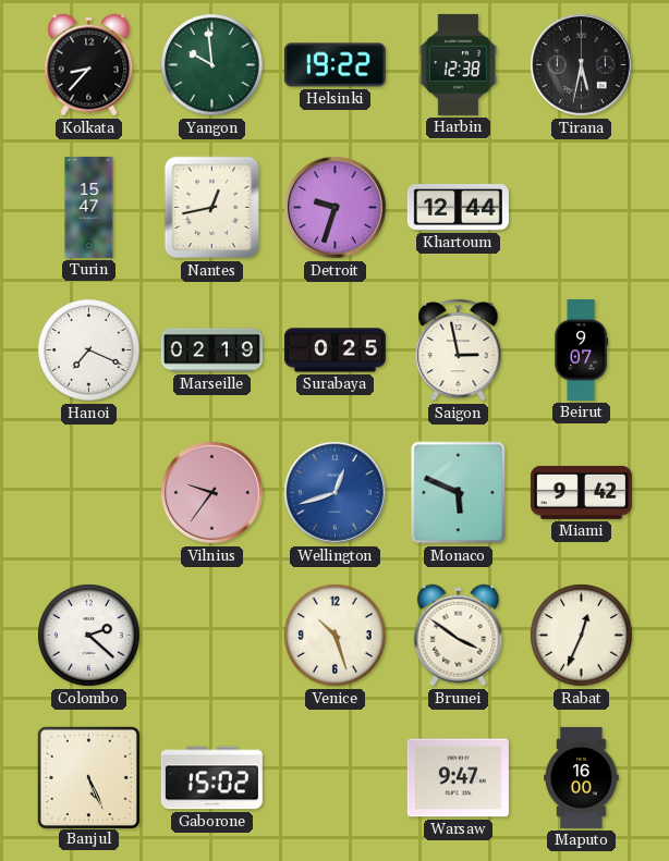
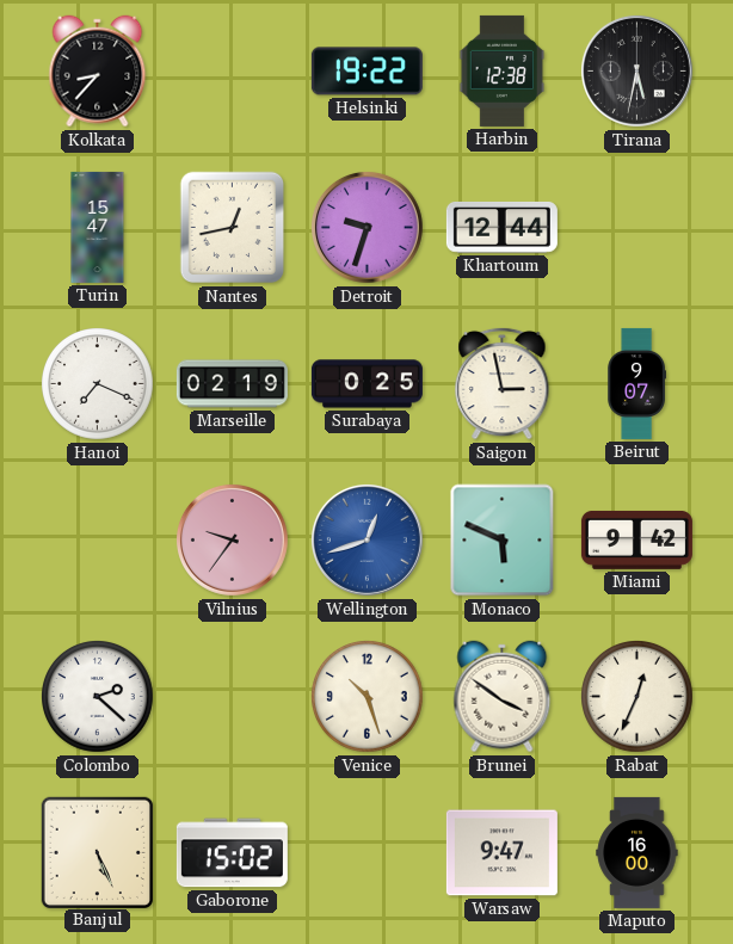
Yangon: 9:59 -> none (212, 65)
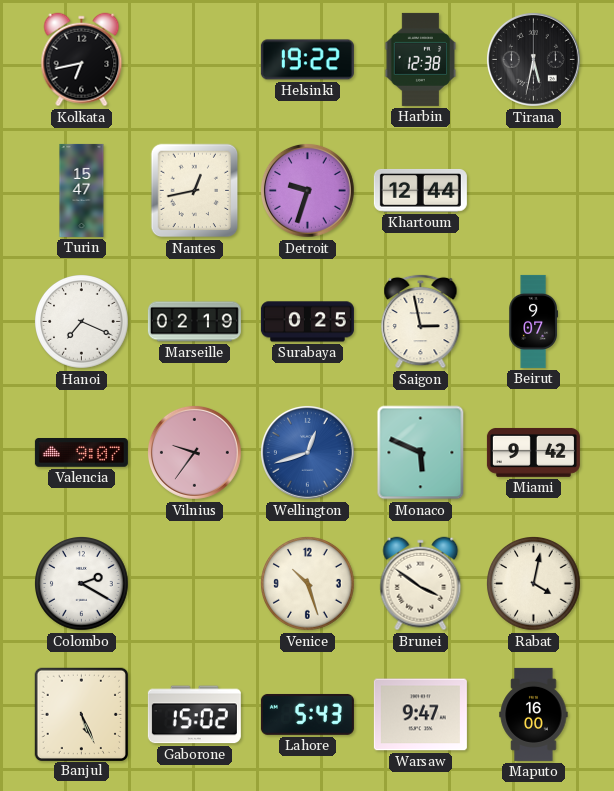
Kolkata: 8:37 -> 6:43 (82, 60)
Valencia: none -> 9:07 (81, 453)
Colombo: 2:22 -> 2:20 (82, 584)
Rabat: 12:34 -> 4:02 (534, 584)
Lahore: none -> 5:43 (307, 714)
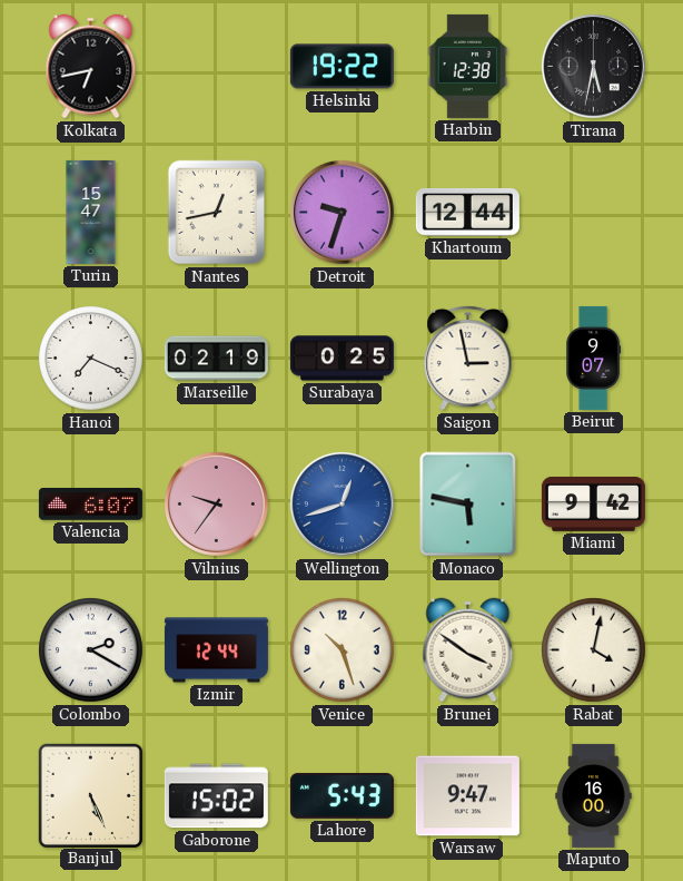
Valencia: 9:07 -> 6:07 (90, 505)
Monaco: 5:49 -> 5:47 (468, 505)
Izmir: none -> 12:44 (216, 650)
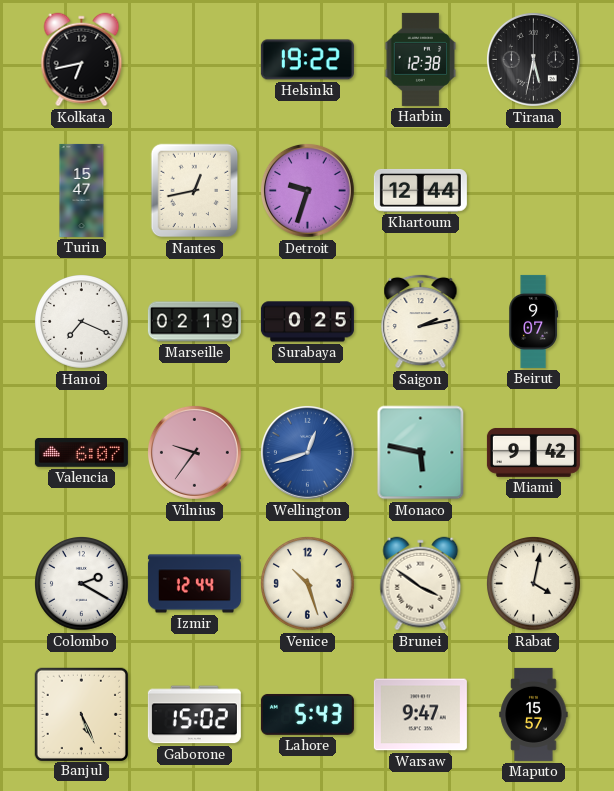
Saigon: 2:58 -> 2:13 (421, 321)
Maputo: 16:00 -> 15:57 (534, 714)
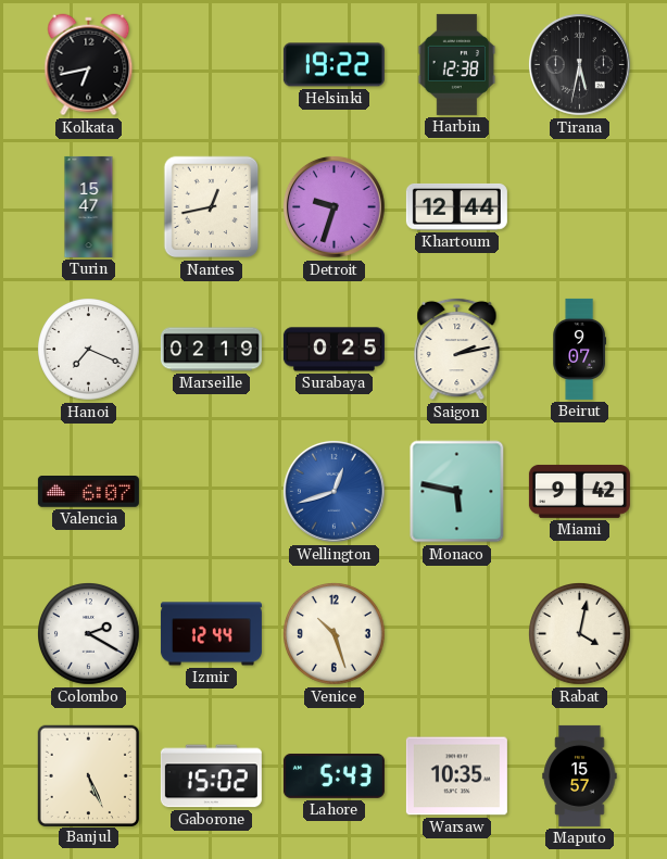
Vilnius: 9:36 -> none (194, 452)
Brunei: 3:51 -> none (421, 584)
Warsaw: 9:47 -> 10:35 (456, 776)
